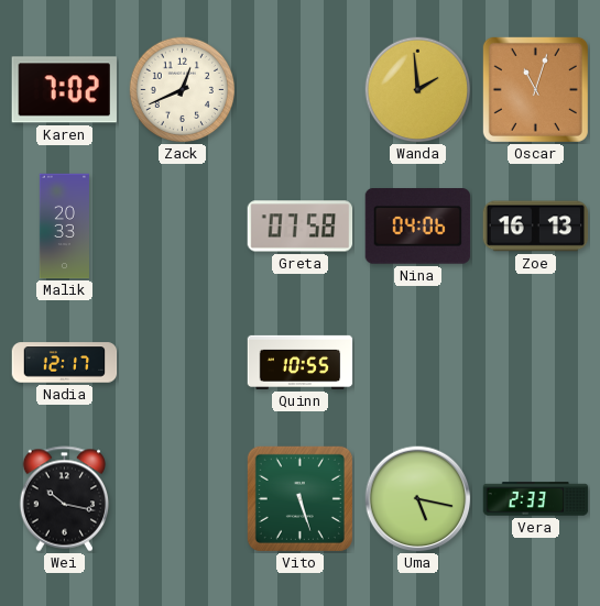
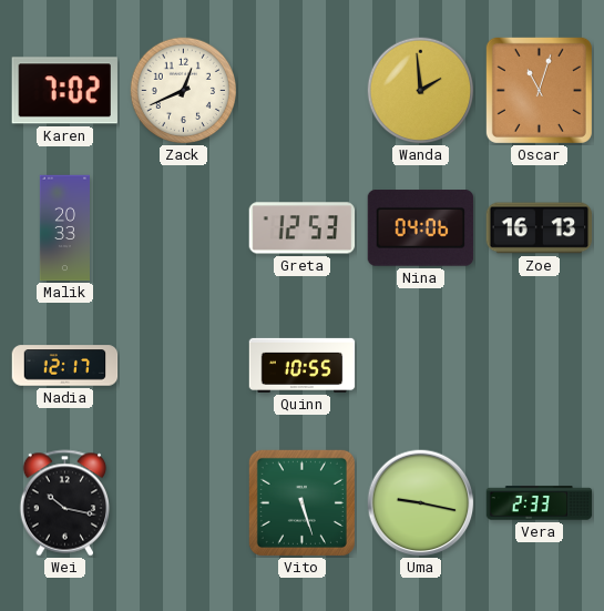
Greta: 07:58 -> 12:53 (303, 228)
Uma: 5:17 -> 9:17 (421, 503)
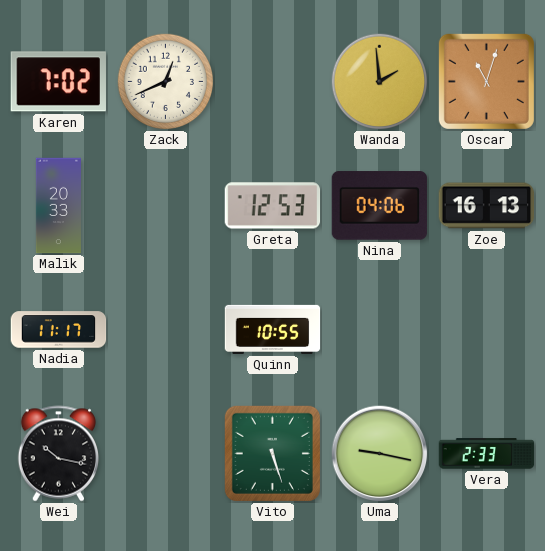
Nadia: 12:17 -> 11:17 (59, 330)
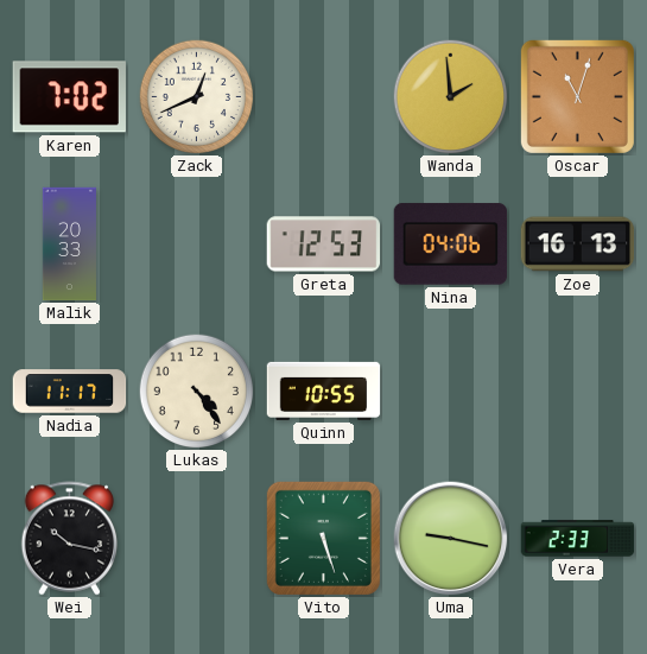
Lukas: none -> 4:24 (196, 391)
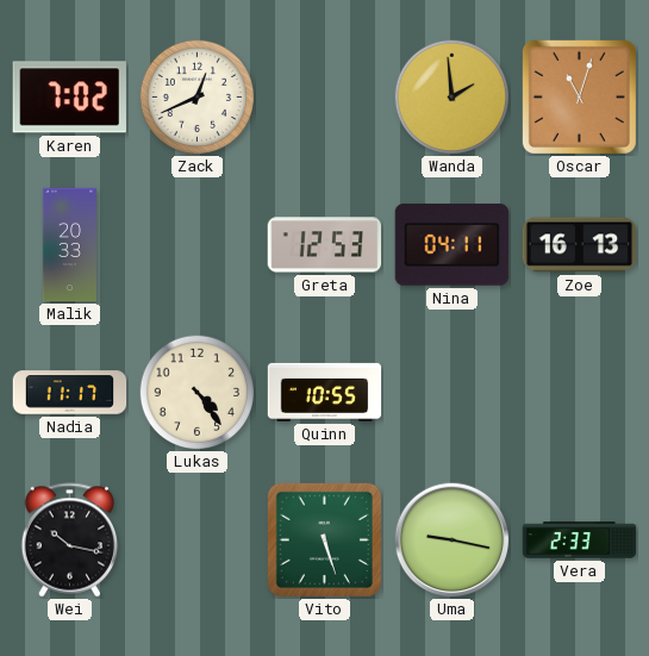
Nina: 04:06 -> 04:11 (453, 245)
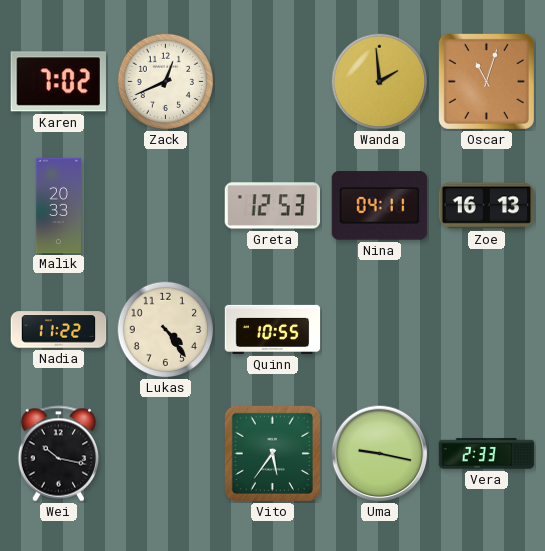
Nadia: 11:17 -> 11:22 (59, 330)
Vito: 5:27 -> 5:36 (272, 453)
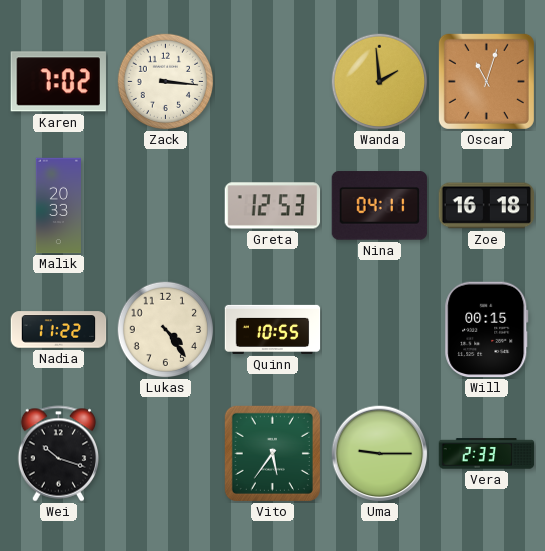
Zack: 12:41 -> 3:16 (165, 81)
Zoe: 16:13 -> 16:18 (487, 206)
Will: none -> 00:15 (487, 330)
Wei: 10:17 -> 10:18 (59, 454)
Uma: 9:17 -> 9:15 (380, 454)
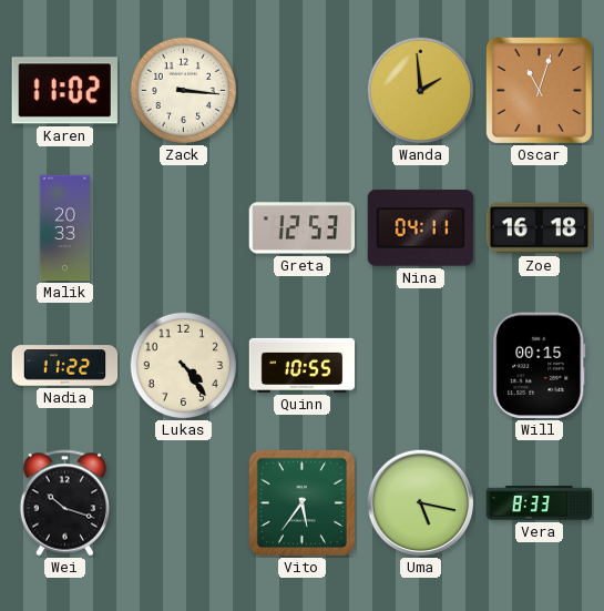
Karen: 7:02 -> 11:02 (64, 91)
Uma: 9:15 -> 5:17 (421, 503)
Vera: 2:33 -> 8:33 (540, 503)
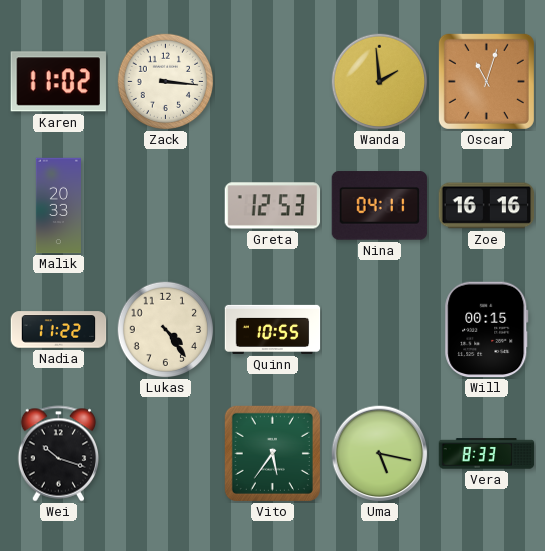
Zoe: 16:18 -> 16:16 (487, 206)
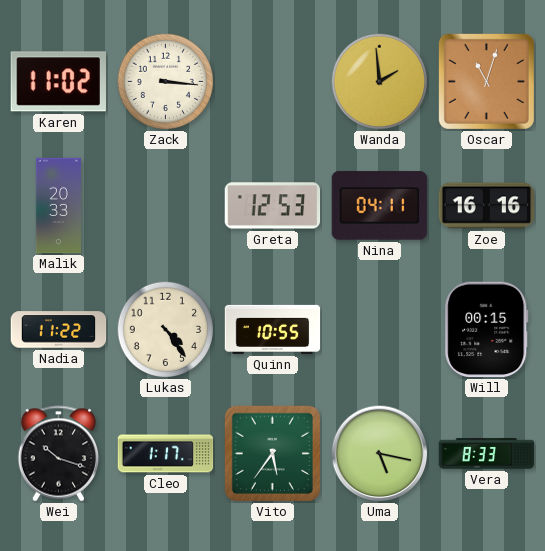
Cleo: none -> 1:17 (166, 454)
